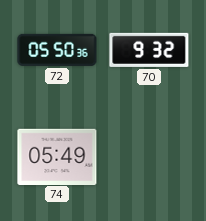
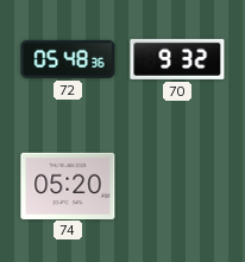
72: 05:50 -> 05:48 (68, 59)
74: 05:49 -> 05:20 (68, 185)
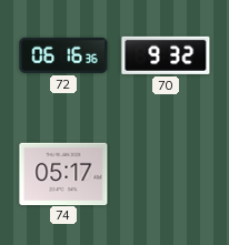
72: 05:48 -> 06:16 (63, 55)
74: 05:20 -> 05:17 (63, 173)
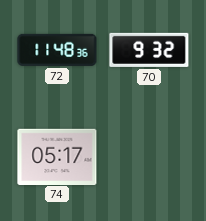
72: 06:16 -> 11:48 (57, 50)
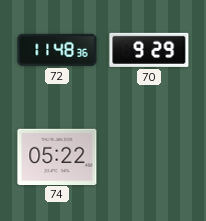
70: 9:32 -> 9:29 (149, 50)
74: 05:17 -> 05:22 (57, 156)
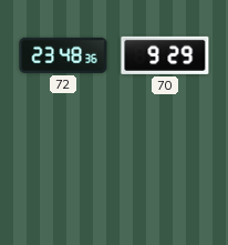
72: 11:48 -> 23:48 (63, 55)
74: 05:22 -> none (57, 156)
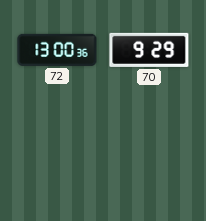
72: 23:48 -> 13:00 (57, 50)
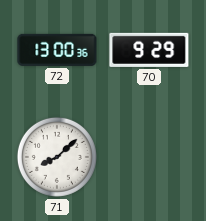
71: none -> 8:08 (57, 157)
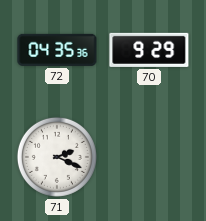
72: 13:00 -> 04:35 (57, 50)
71: 8:08 -> 2:19 (57, 157)
